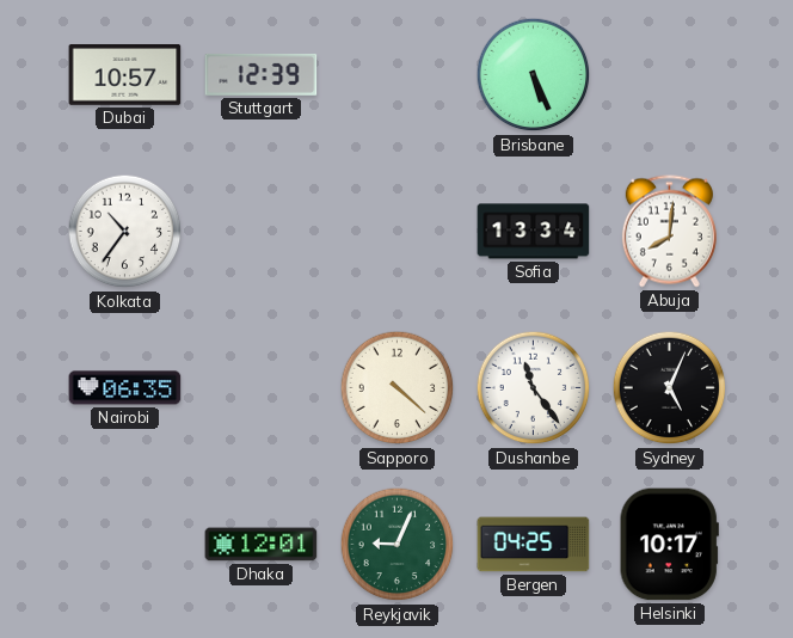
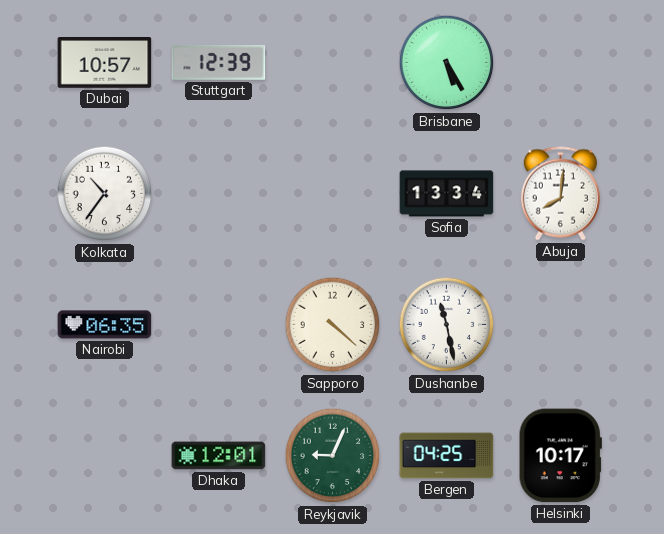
Brisbane: 5:26 -> 5:25 (447, 63)
Dushanbe: 11:24 -> 11:28 (447, 325)
Sydney: 5:04 -> none (670, 388)
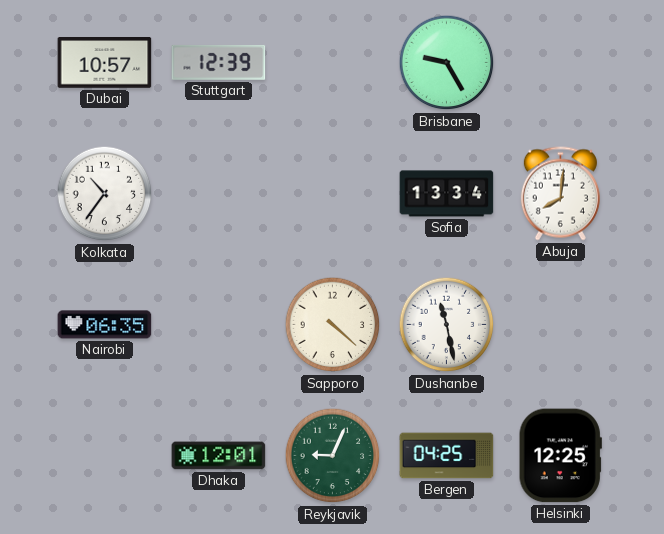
Brisbane: 5:25 -> 9:25 (447, 63)
Helsinki: 10:17 -> 12:25 (560, 456)
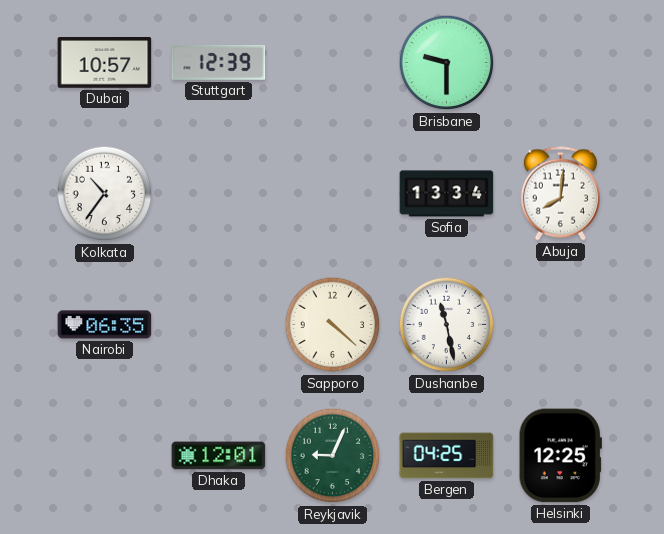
Brisbane: 9:25 -> 9:30 (447, 63)
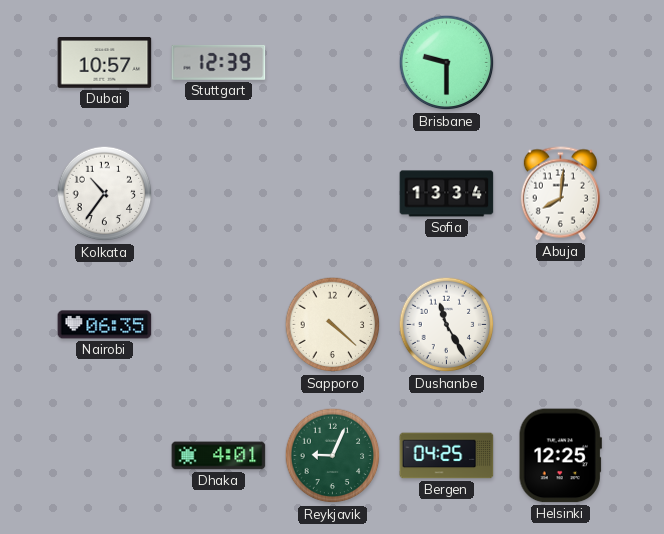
Dushanbe: 11:28 -> 11:25 (447, 325)
Dhaka: 12:01 -> 4:01 (219, 456)
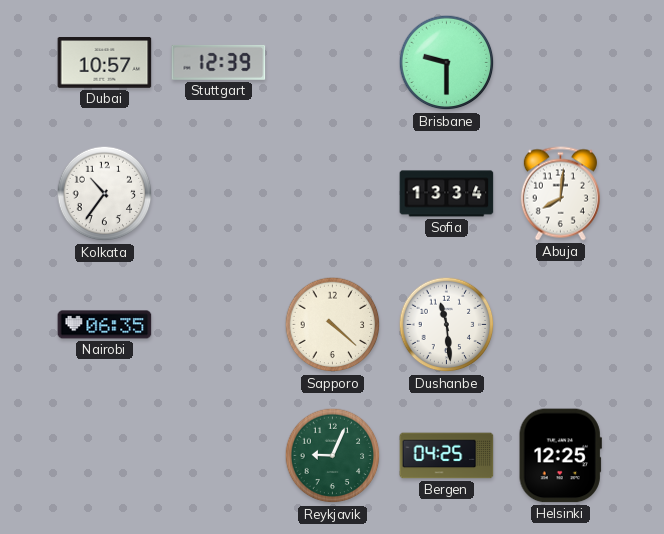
Dushanbe: 11:25 -> 11:29 (447, 325)
Dhaka: 4:01 -> none (219, 456)
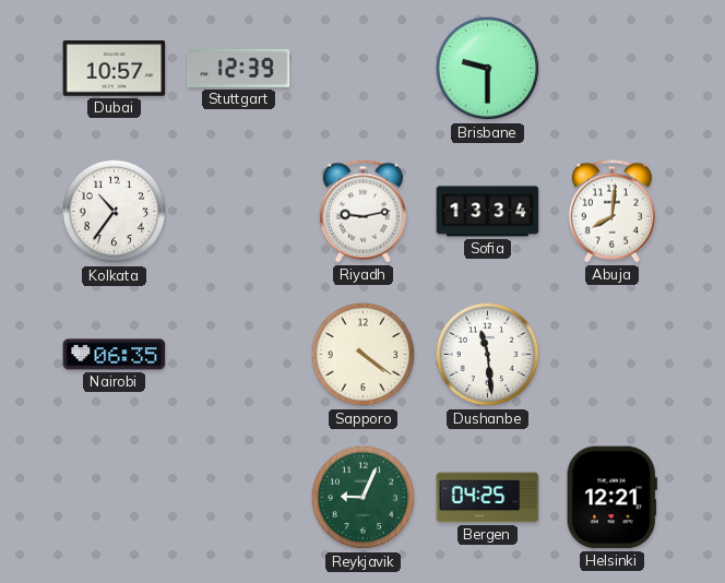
Riyadh: none -> 9:13 (362, 212)
Sapporo: 4:22 -> 4:21 (364, 355)
Helsinki: 12:25 -> 12:21 (611, 498)
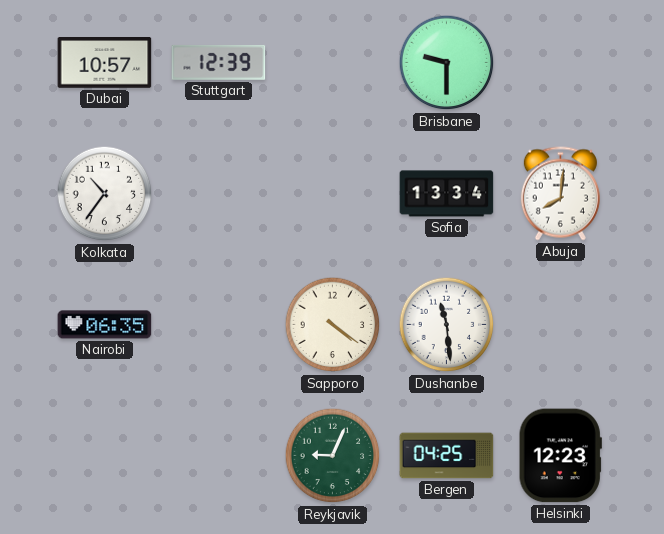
Riyadh: 9:13 -> none (362, 212)
Helsinki: 12:21 -> 12:23 (560, 456)
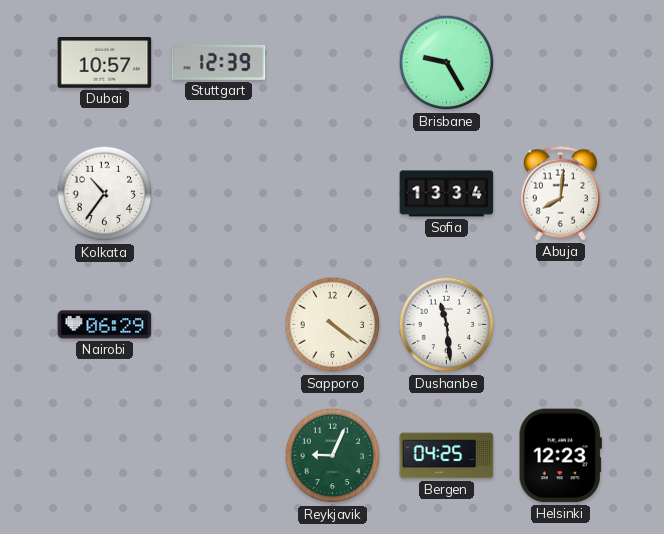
Brisbane: 9:30 -> 9:25 (447, 63)
Nairobi: 06:35 -> 06:29 (105, 325)
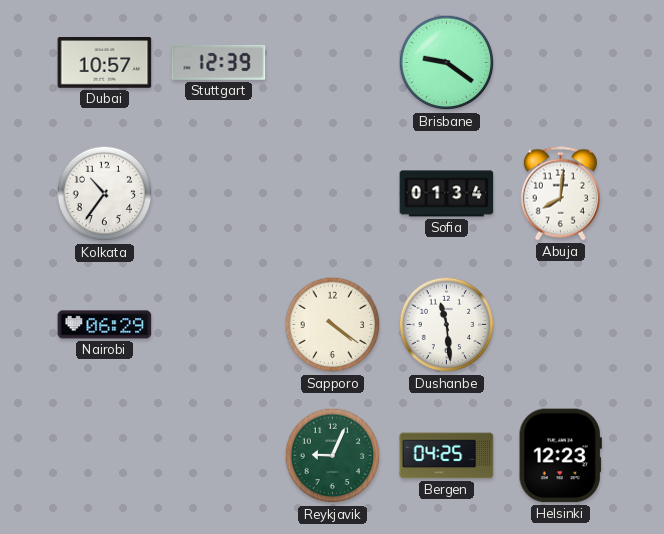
Brisbane: 9:25 -> 9:21 (447, 63)
Sofia: 13:34 -> 01:34 (447, 194)
